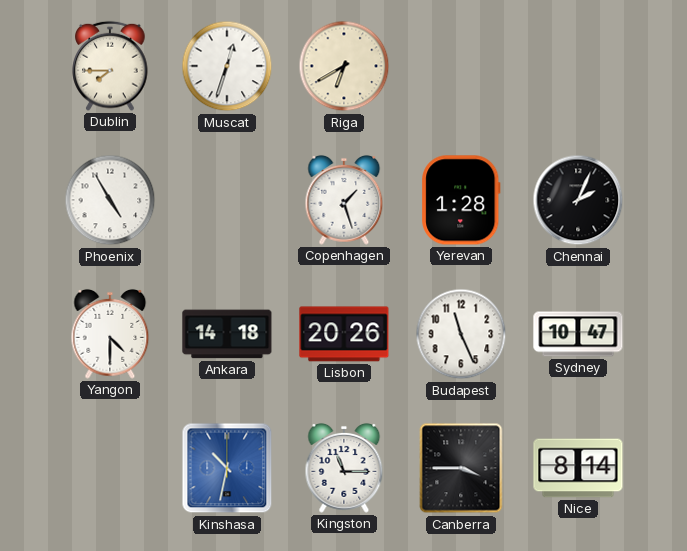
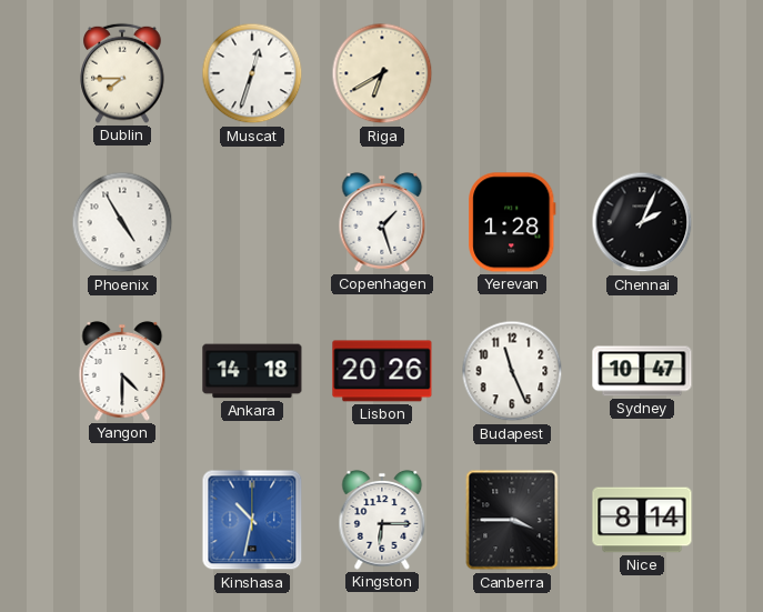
Kingston: 11:15 -> 6:15 (382, 520)
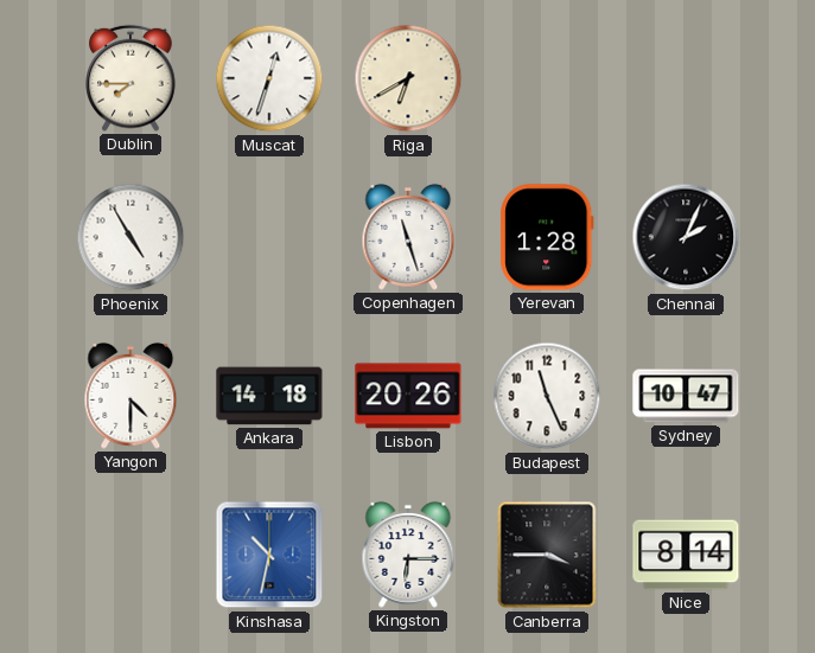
Copenhagen: 1:27 -> 11:27 (408, 237)
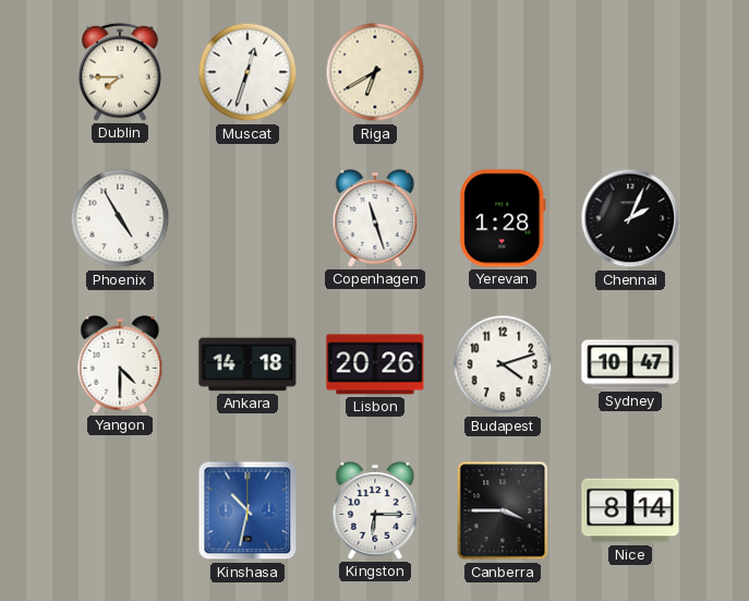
Budapest: 11:26 -> 4:12 (503, 364)
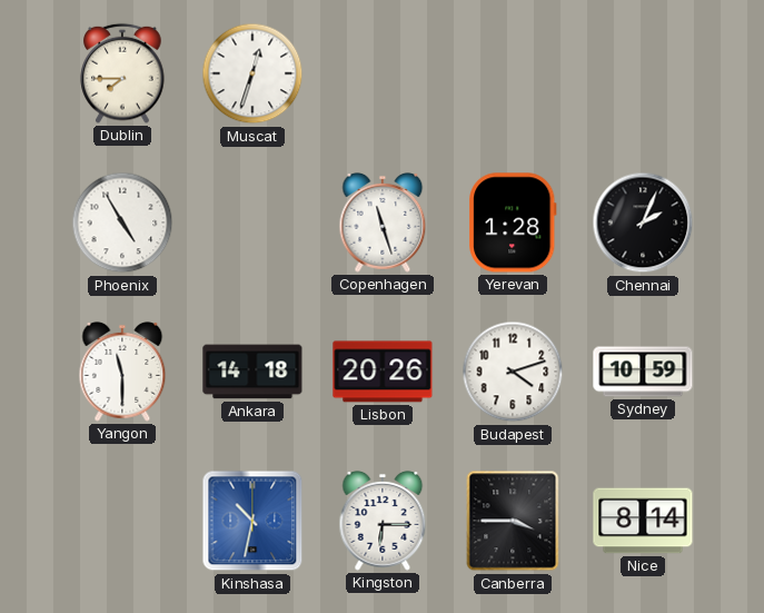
Riga: 6:40 -> none (375, 72)
Yangon: 4:30 -> 11:30 (122, 372)
Sydney: 10:47 -> 10:59 (643, 372)
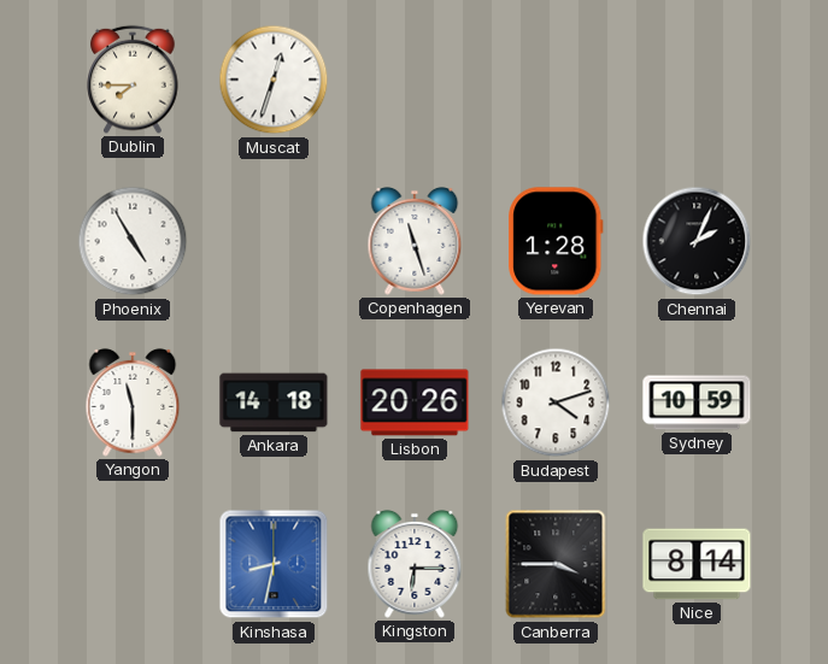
Kinshasa: 10:32 -> 8:32 (274, 564)
